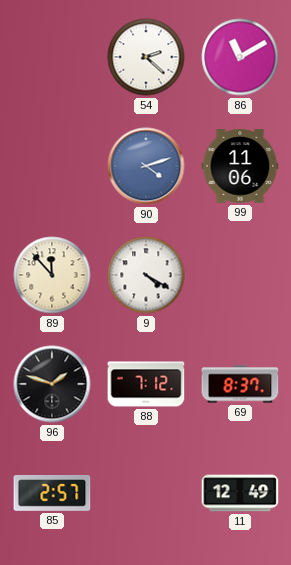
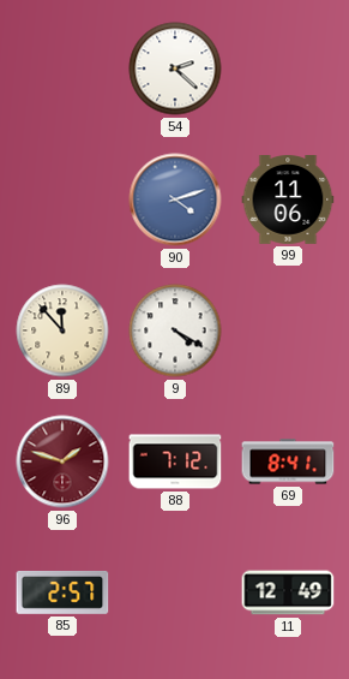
86: 11:10 -> none (240, 57)
96 dial: black -> burgundy (62, 461)
69: 8:37 -> 8:41 (288, 461)
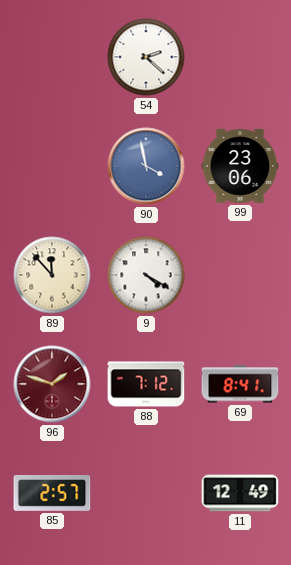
90: 4:12 -> 3:58 (146, 166)
99: 11:06 -> 23:06 (240, 167)
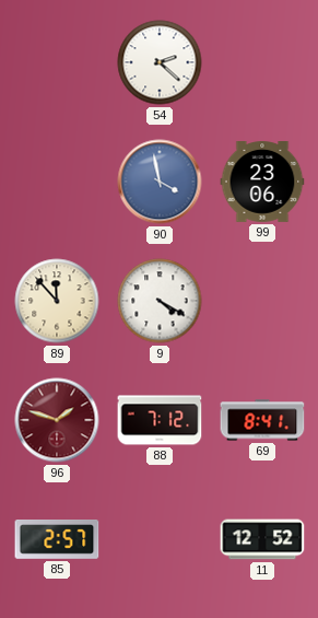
11: 12:49 -> 12:52 (262, 539)
